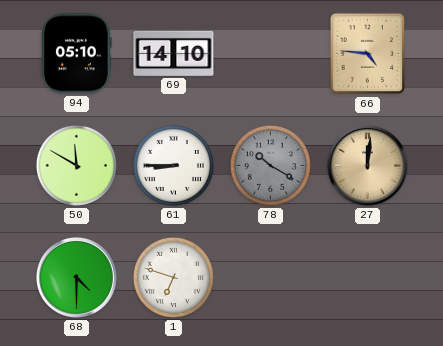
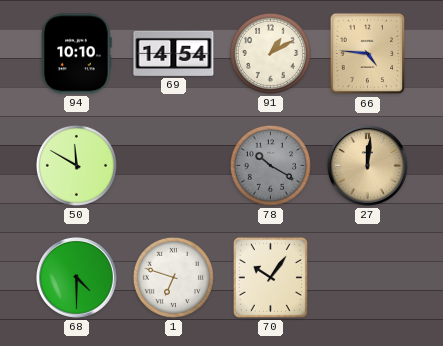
94: 05:10 -> 10:10 (77, 54)
69: 14:10 -> 14:54 (174, 53)
91: none -> 1:10 (270, 53)
61: 8:45 -> none (173, 165)
70: none -> 10:06 (270, 277)
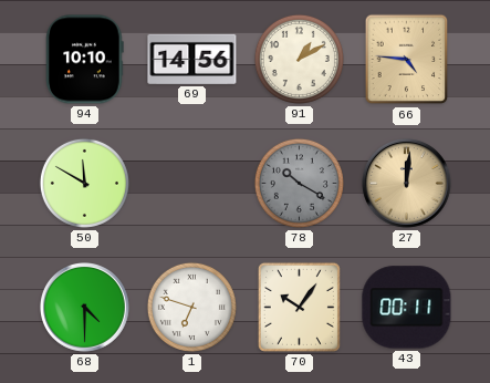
69: 14:54 -> 14:56 (192, 59)
43: none -> 00:11 (407, 308)
